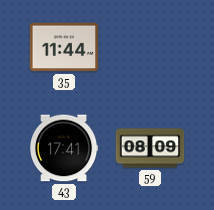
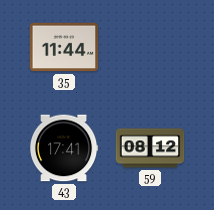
59: 08:09 -> 08:12 (150, 148)
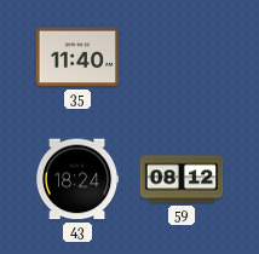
35: 11:44 -> 11:40 (77, 57)
43: 17:41 -> 18:24 (77, 179)
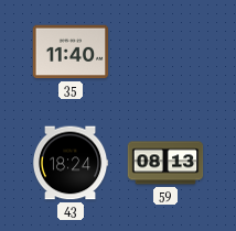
59: 08:12 -> 08:13 (165, 163)
